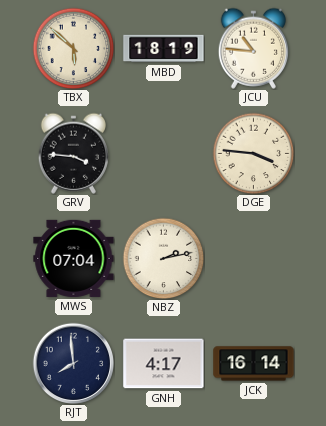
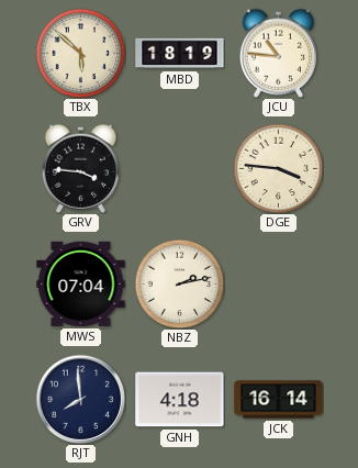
GNH: 4:17 -> 4:18 (180, 400)
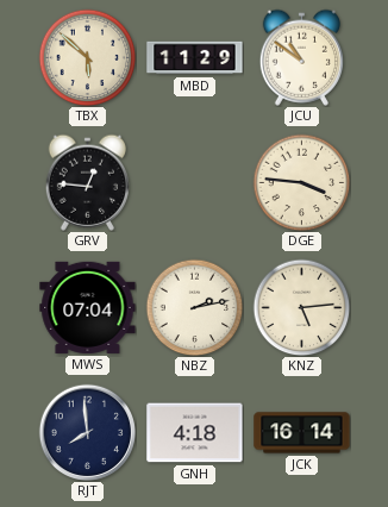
MBD: 18:19 -> 11:29 (195, 58)
JCU: 10:46 -> 10:51 (301, 57)
GRV: 3:46 -> 12:46 (87, 182)
KNZ: none -> 5:14 (301, 307)
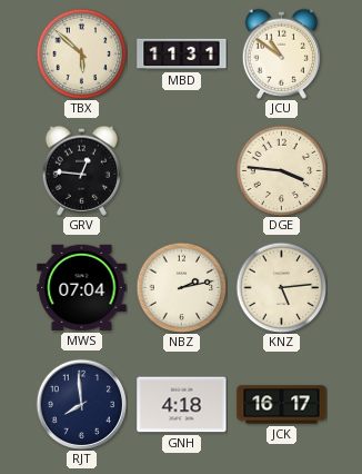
MBD: 11:29 -> 11:31 (182, 55)
JCK: 16:14 -> 16:17 (282, 405)
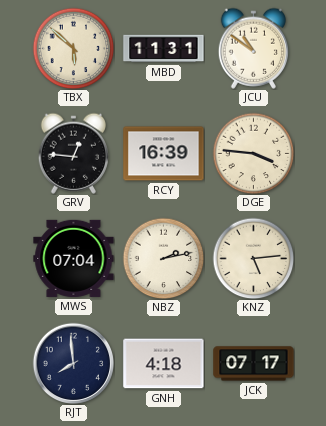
RCY: none -> 16:39 (164, 154)
JCK: 16:17 -> 07:17 (254, 364)
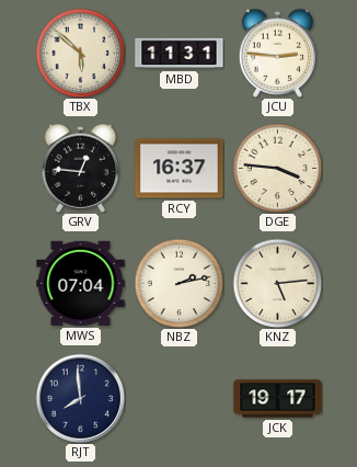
JCU: 10:51 -> 2:46 (277, 53)
RCY: 16:39 -> 16:37 (180, 169)
GNH: 4:18 -> none (164, 364)
JCK: 07:17 -> 19:17 (278, 399)
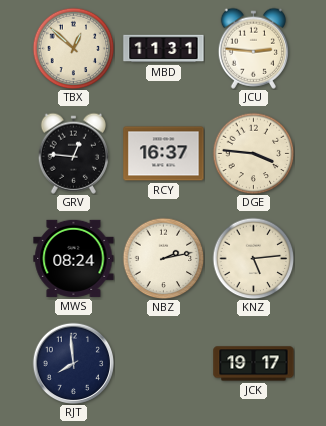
TBX: 5:52 -> 12:52 (73, 48)
MWS: 07:04 -> 08:24 (74, 258)
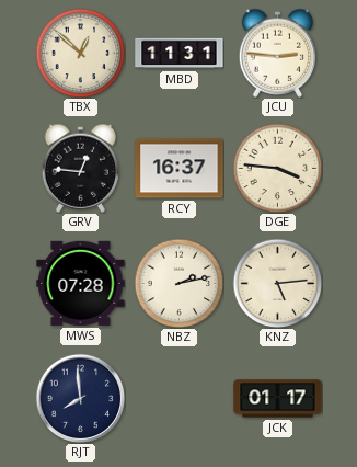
MWS: 08:24 -> 07:28 (81, 283)
JCK: 19:17 -> 01:17 (278, 399)
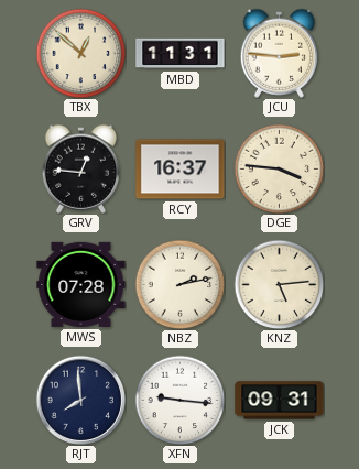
XFN: none -> 9:16 (179, 400)
JCK: 01:17 -> 09:31 (280, 401)
